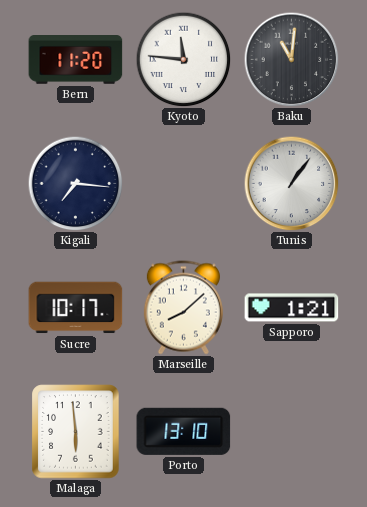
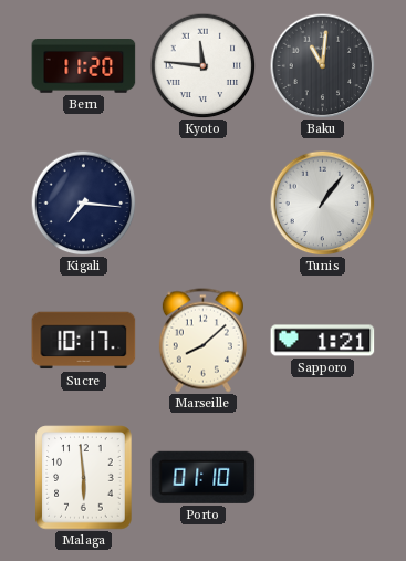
Porto: 13:10 -> 01:10 (204, 477)
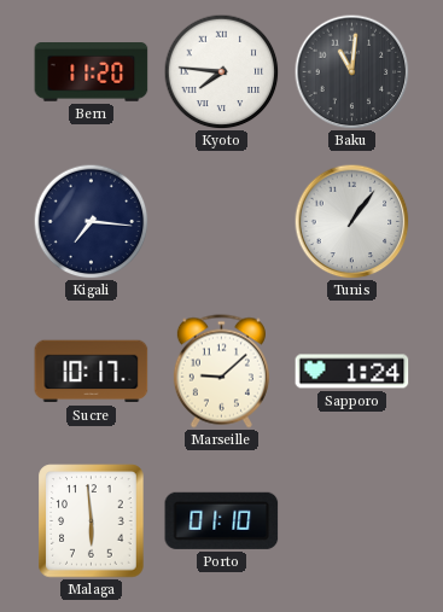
Kyoto: 11:46 -> 7:46 (221, 71)
Marseille: 8:08 -> 9:08 (221, 372)
Sapporo: 1:21 -> 1:24 (352, 372)
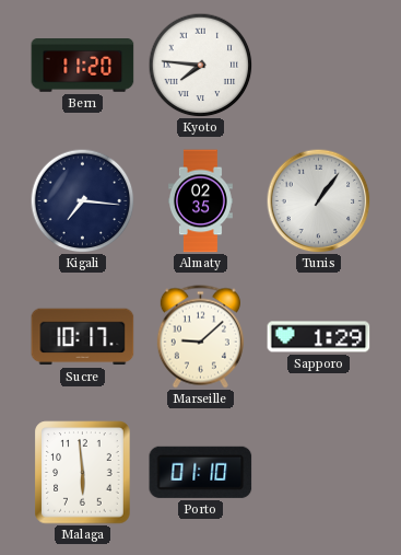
Baku: 11:01 -> none (351, 71)
Almaty: none -> 02:35 (200, 201)
Sapporo: 1:24 -> 1:29 (319, 337)
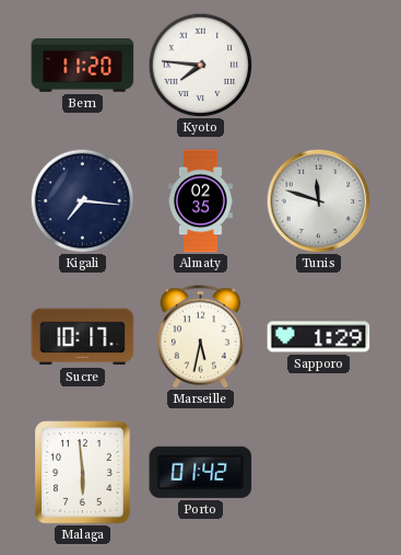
Tunis: 1:06 -> 11:48 (318, 200)
Marseille: 9:08 -> 5:32 (200, 337)
Porto: 01:10 -> 01:42 (201, 472)
